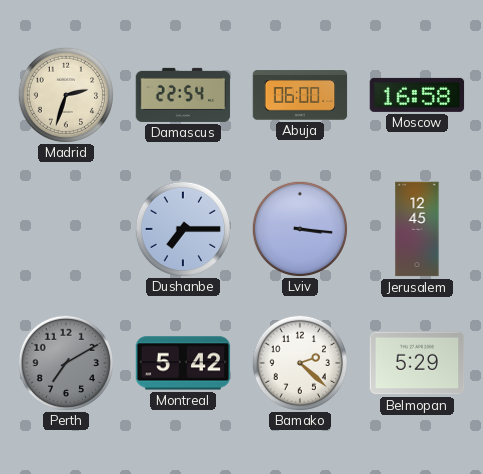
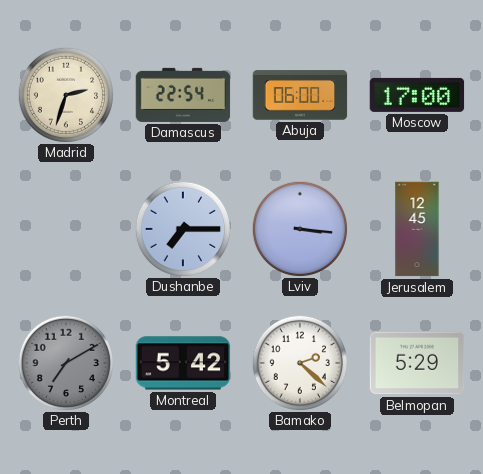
Moscow: 16:58 -> 17:00 (417, 95)
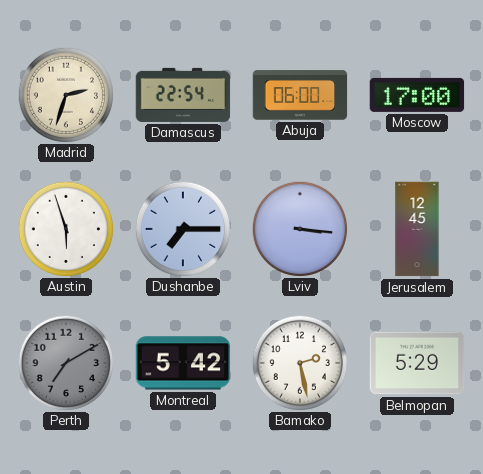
Austin: none -> 5:57 (65, 228)
Bamako: 2:22 -> 2:28 (299, 362)
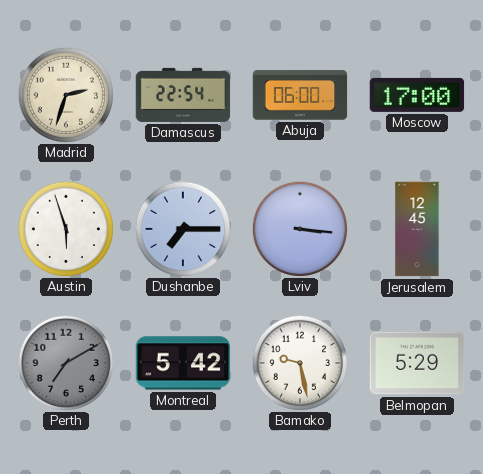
Bamako: 2:28 -> 9:28 (299, 362)
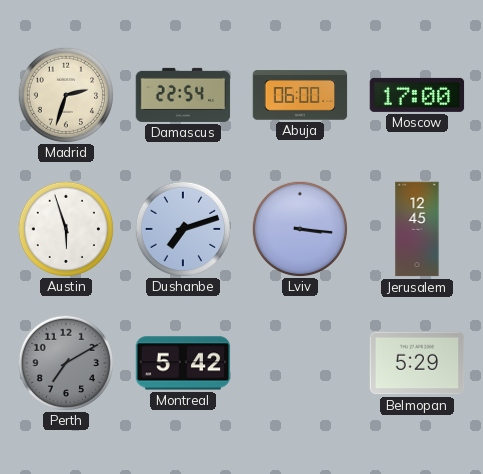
Dushanbe: 7:15 -> 7:12 (182, 228)
Bamako: 9:28 -> none (299, 362)
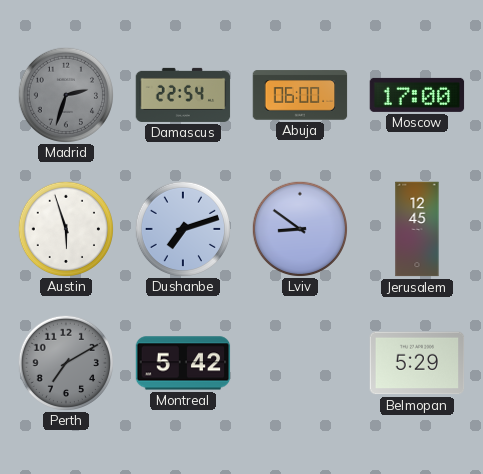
Madrid dial: cream -> grey (65, 94)
Lviv: 3:16 -> 8:51 (299, 228)
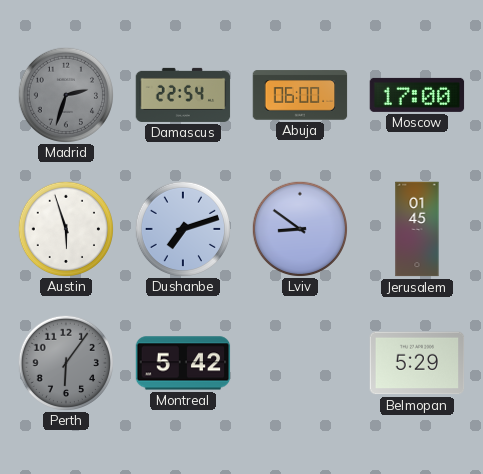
Jerusalem: 12:45 -> 01:45 (417, 229)
Perth: 7:10 -> 6:06 (65, 362)
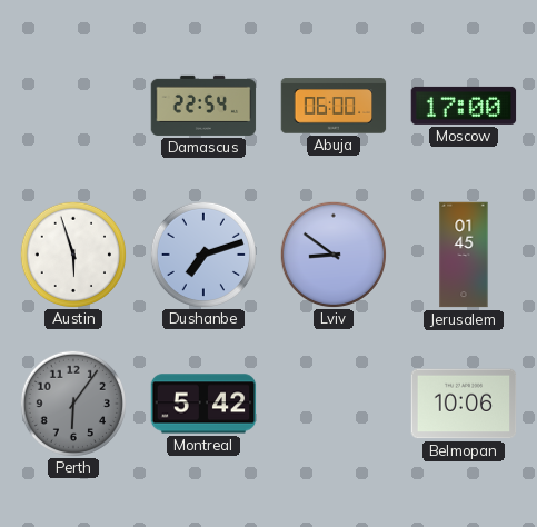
Madrid: 2:33 -> none (65, 94)
Belmopan: 5:29 -> 10:06 (464, 404)
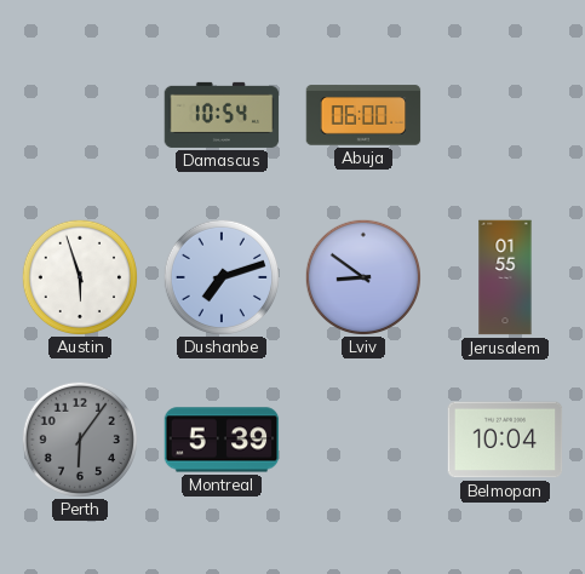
Damascus: 22:54 -> 10:54 (222, 115)
Moscow: 17:00 -> none (464, 106)
Jerusalem: 01:45 -> 01:55 (505, 277)
Montreal: 5:42 -> 5:39 (222, 440)
Belmopan: 10:06 -> 10:04 (505, 440)
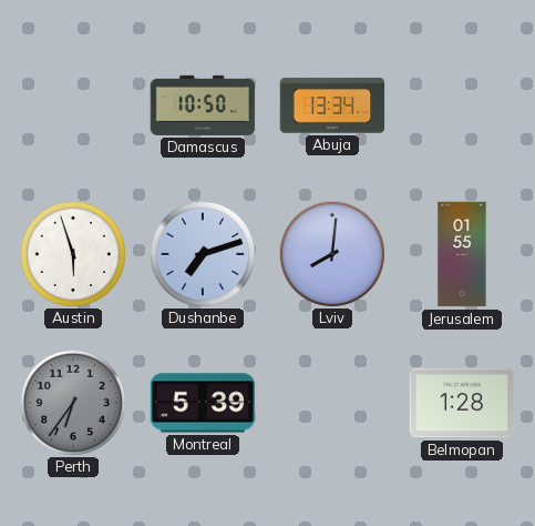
Damascus: 10:54 -> 10:50 (203, 105)
Abuja: 06:00 -> 13:34 (332, 105)
Lviv: 8:51 -> 8:01 (331, 253)
Perth: 6:06 -> 6:36 (72, 402)
Belmopan: 10:04 -> 1:28 (462, 403)
